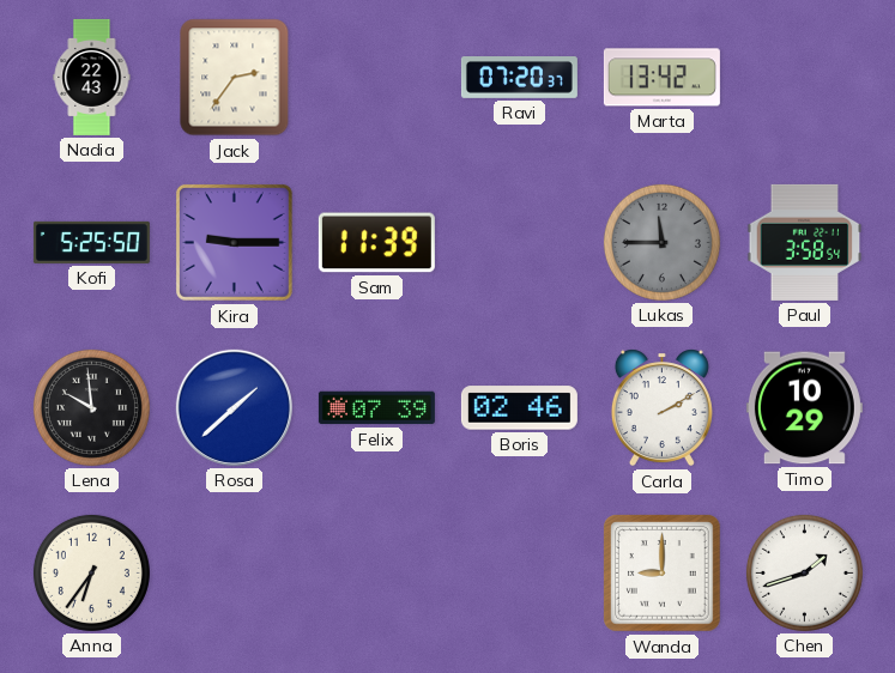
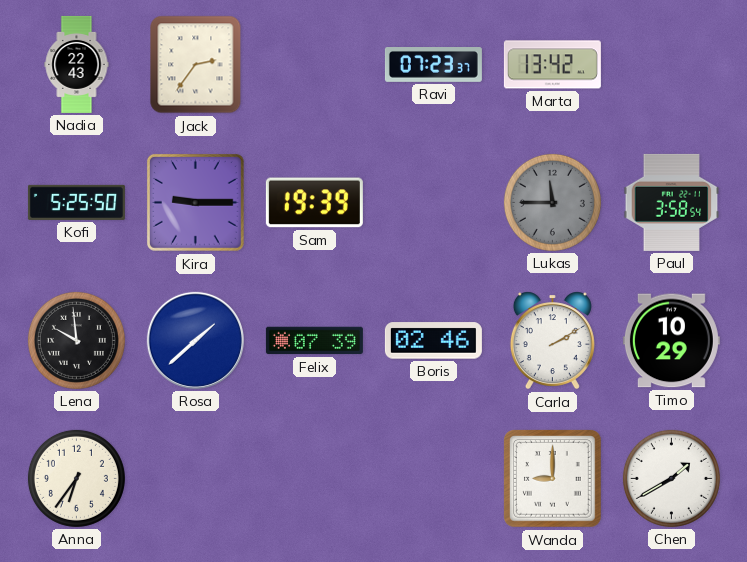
Ravi: 07:20 -> 07:23 (433, 65)
Sam: 11:39 -> 19:39 (314, 203)
Chen: 1:42 -> 1:40 (671, 478)
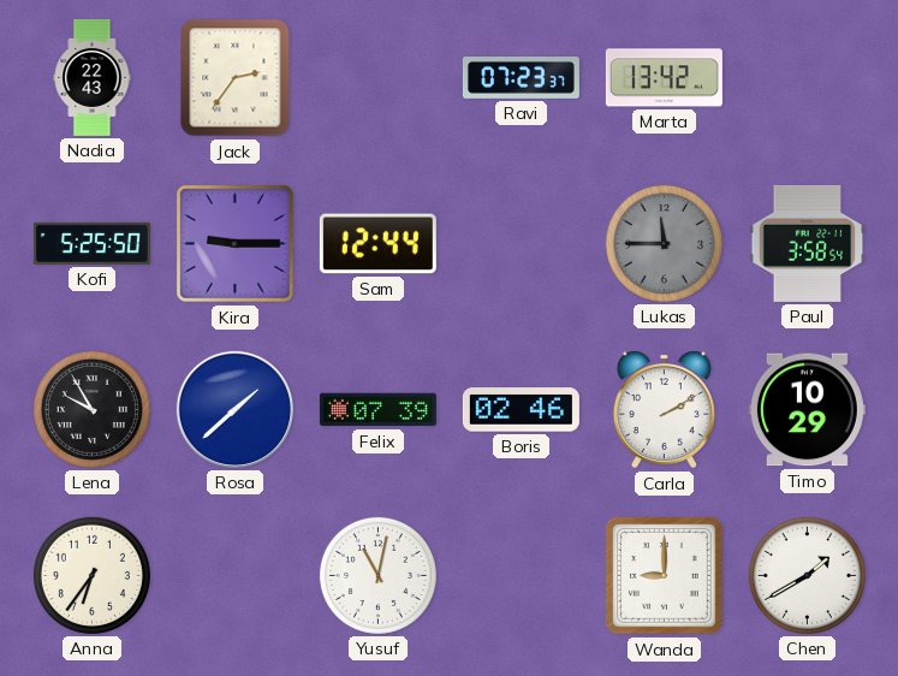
Sam: 19:39 -> 12:44 (377, 244)
Lena: 9:59 -> 9:55 (91, 409)
Yusuf: none -> 11:02 (377, 575)
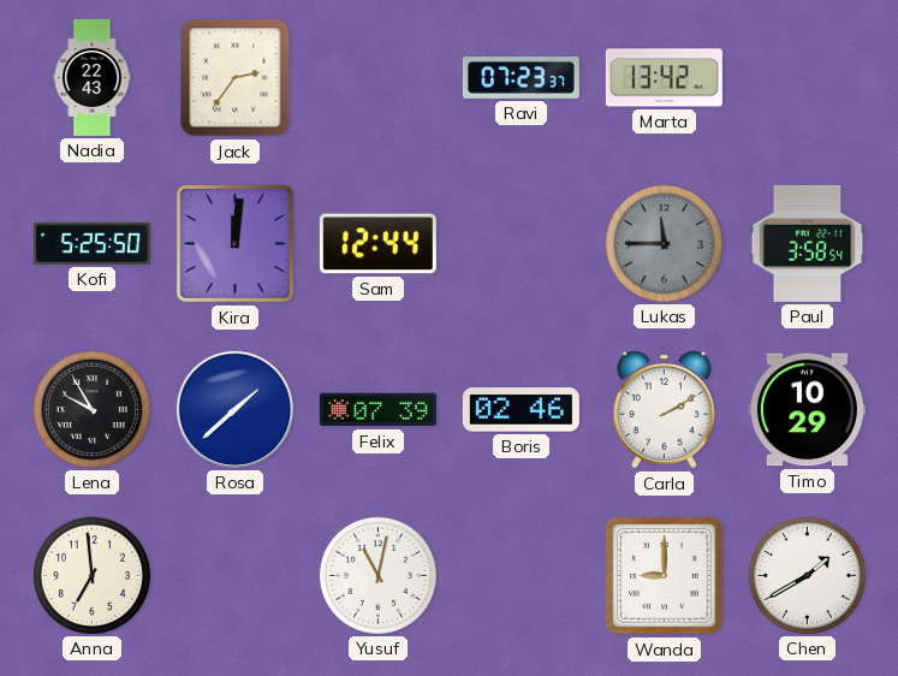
Kira: 9:15 -> 12:01 (234, 243)
Anna: 6:36 -> 6:59 (91, 575)
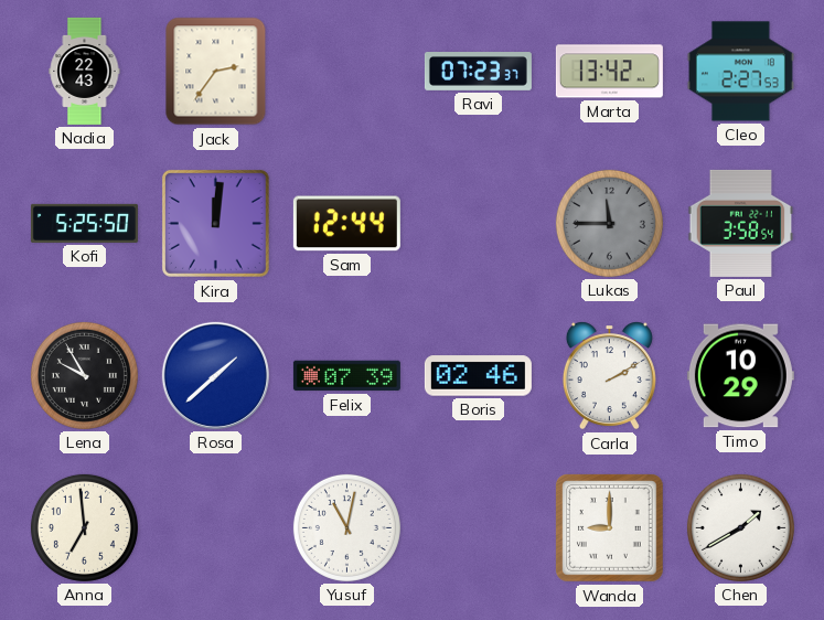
Cleo: none -> 2:27 (740, 72)
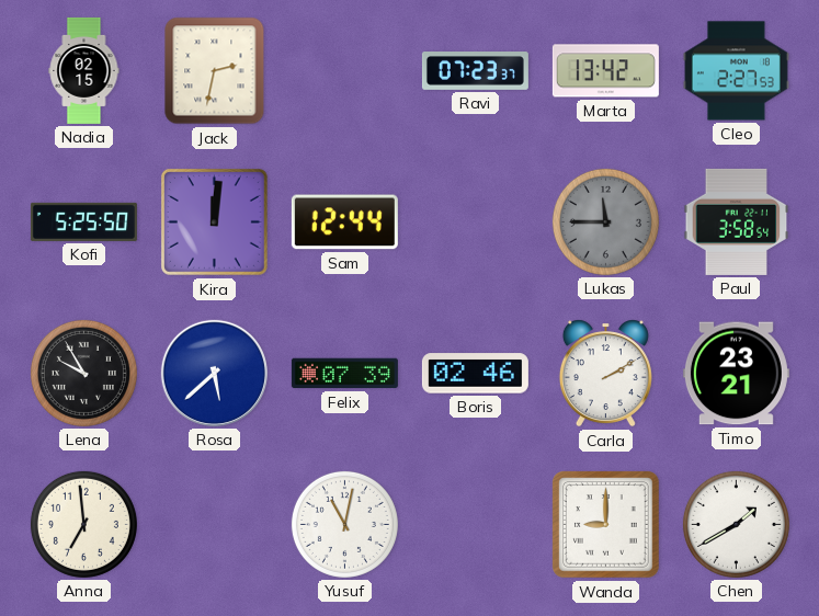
Nadia: 22:43 -> 02:15 (84, 70)
Jack: 2:36 -> 2:32 (215, 71)
Rosa: 1:38 -> 5:38 (214, 373)
Timo: 10:29 -> 23:21 (736, 374)
